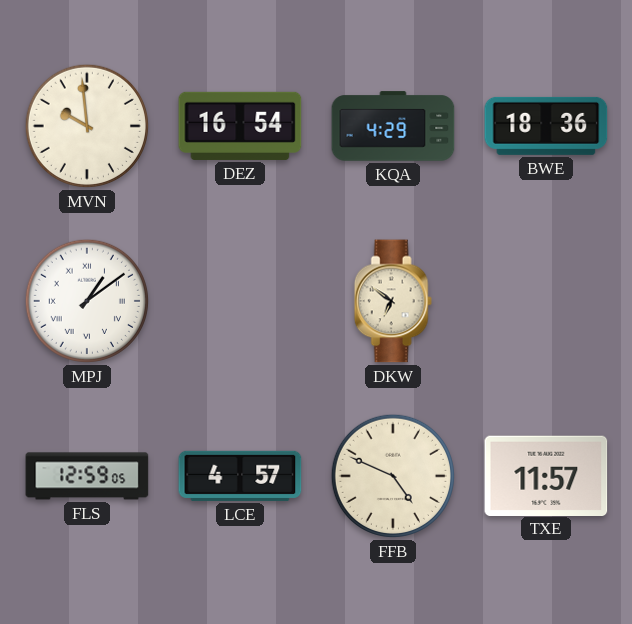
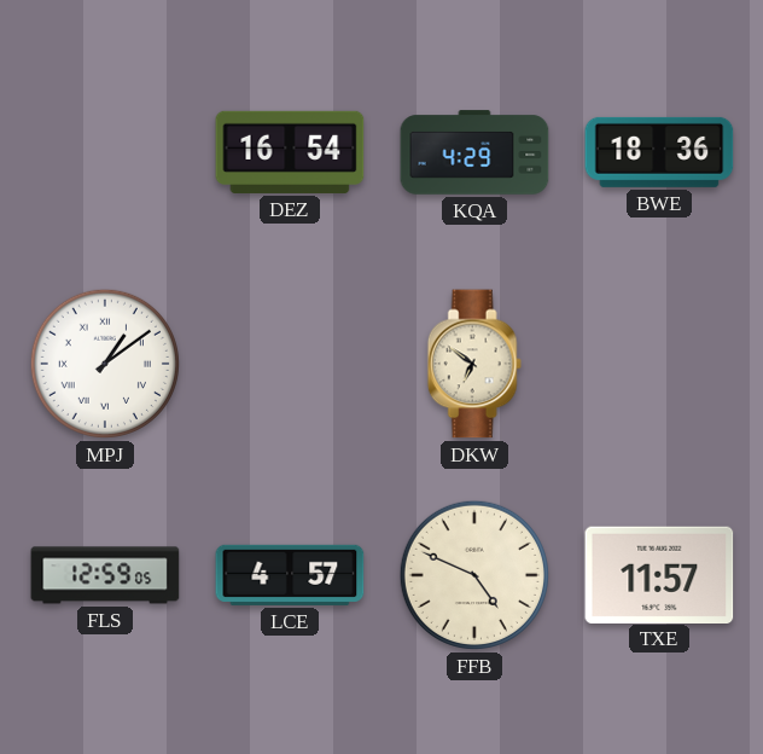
MVN: 9:59 -> none (87, 126)
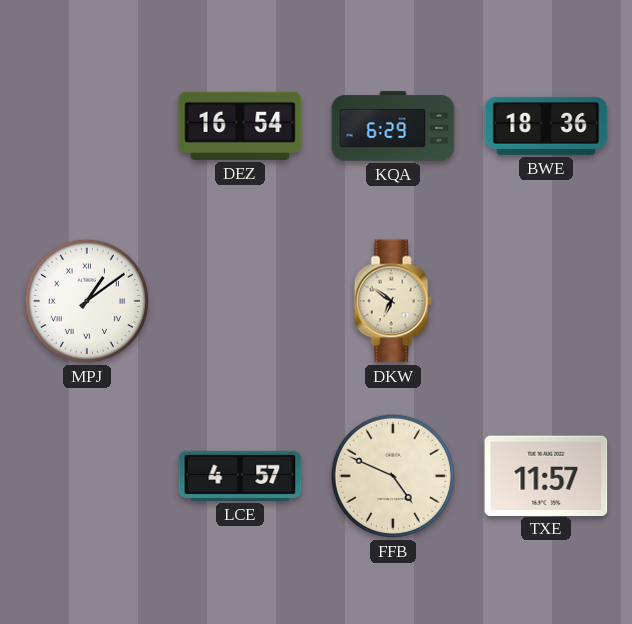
KQA: 4:29 -> 6:29 (393, 126)
FLS: 12:59 -> none (105, 575)
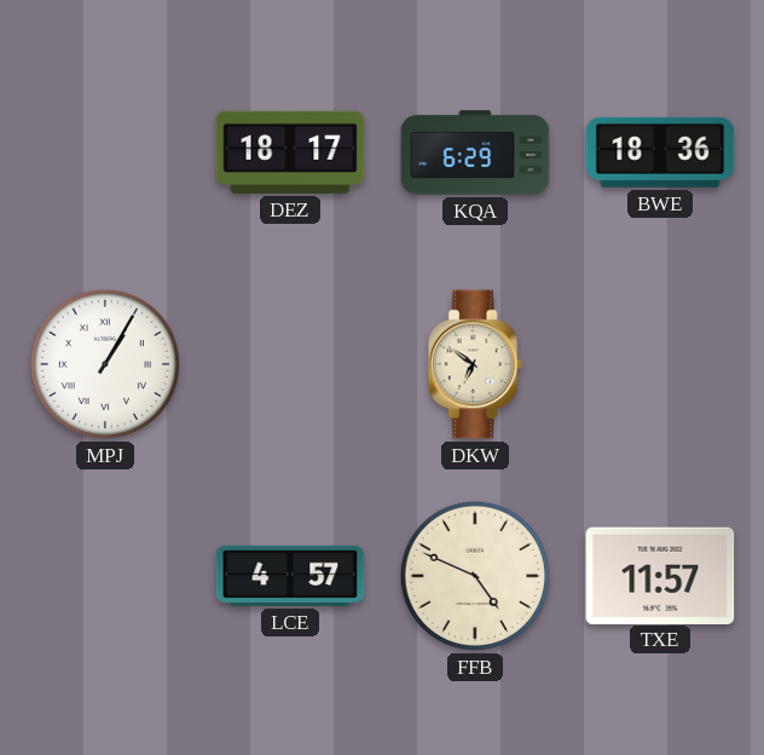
DEZ: 16:54 -> 18:17 (290, 152)
MPJ: 1:09 -> 1:05 (105, 364)
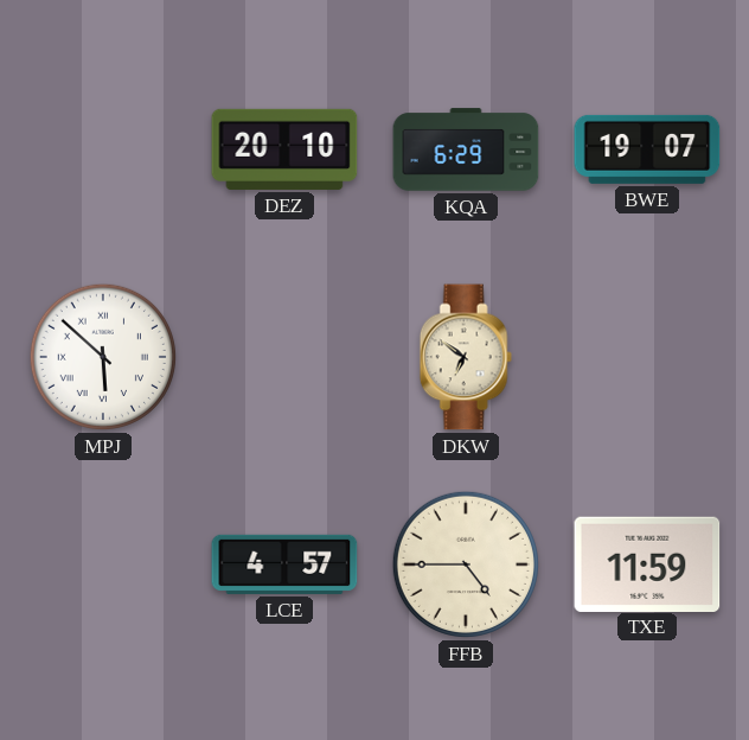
DEZ: 18:17 -> 20:10 (284, 149)
BWE: 18:36 -> 19:07 (647, 149)
MPJ: 1:05 -> 5:52 (103, 357)
FFB: 4:49 -> 4:45 (466, 564)
TXE: 11:57 -> 11:59 (647, 563)
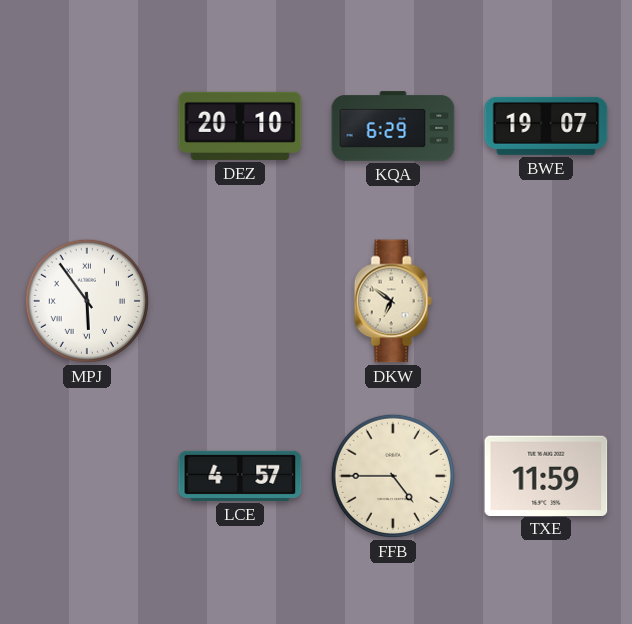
MPJ: 5:52 -> 5:54 (87, 301)
